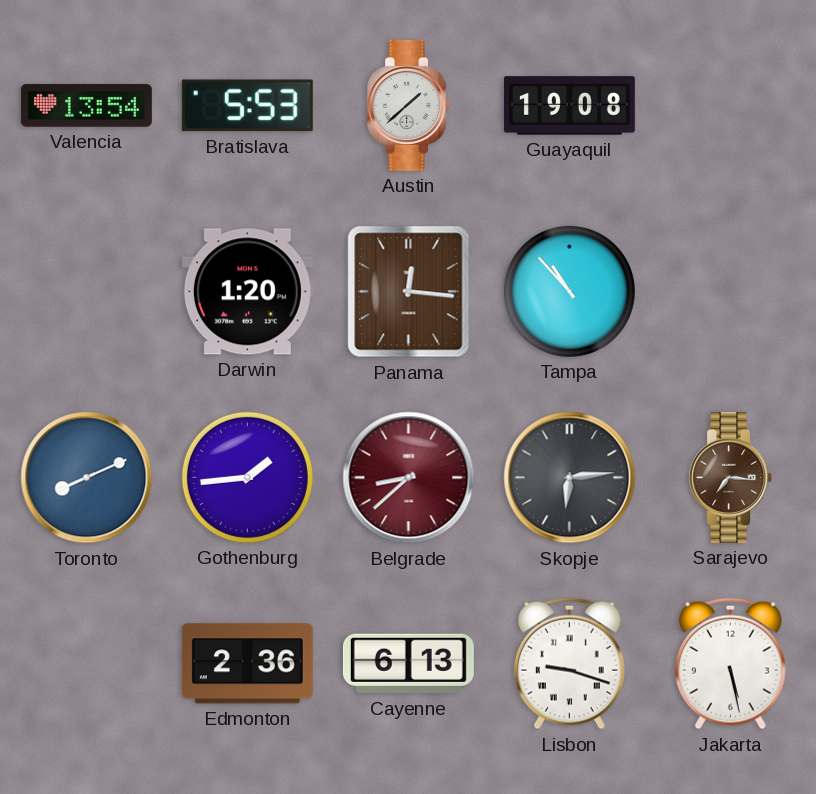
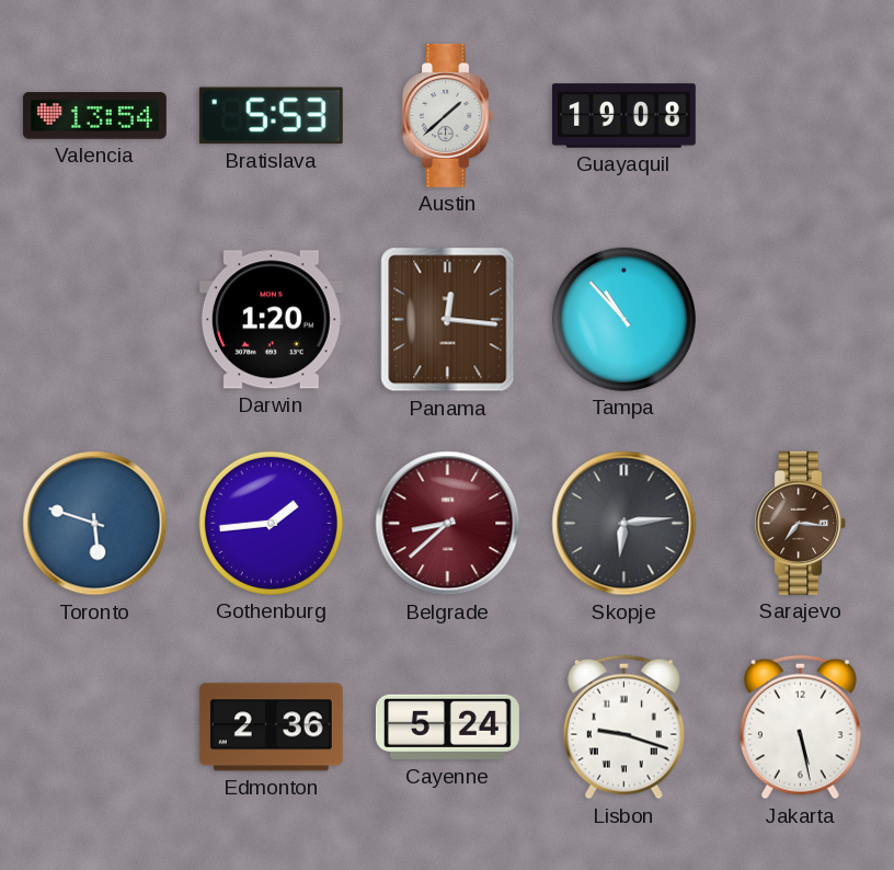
Toronto: 8:11 -> 5:48 (95, 524)
Cayenne: 6:13 -> 5:24 (447, 728)
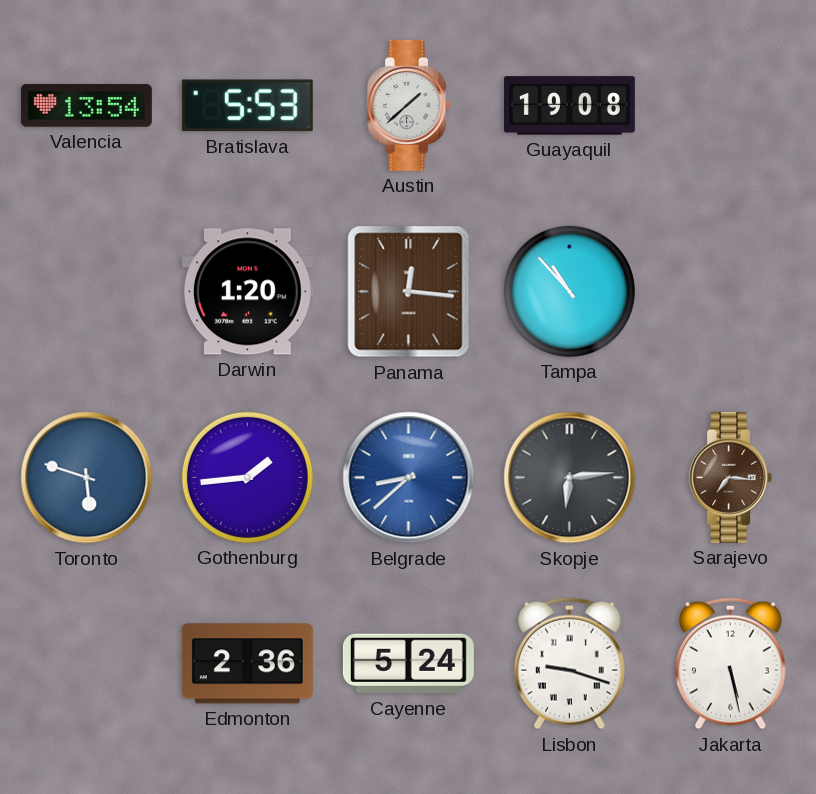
Belgrade dial: burgundy -> blue (409, 478)
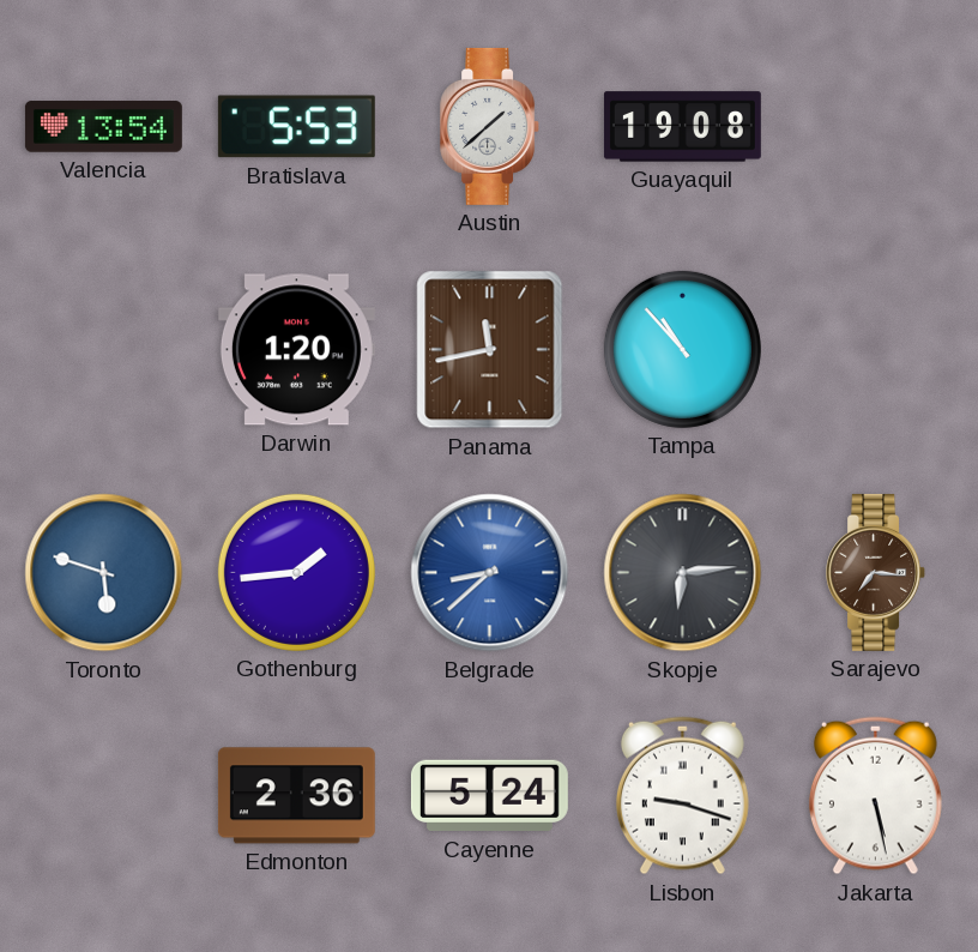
Panama: 12:16 -> 11:43 (490, 350)
